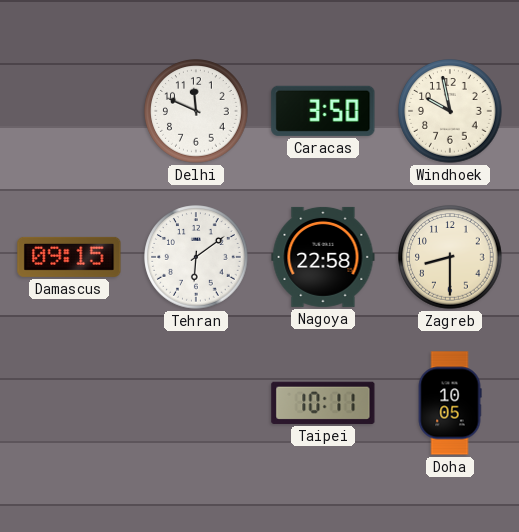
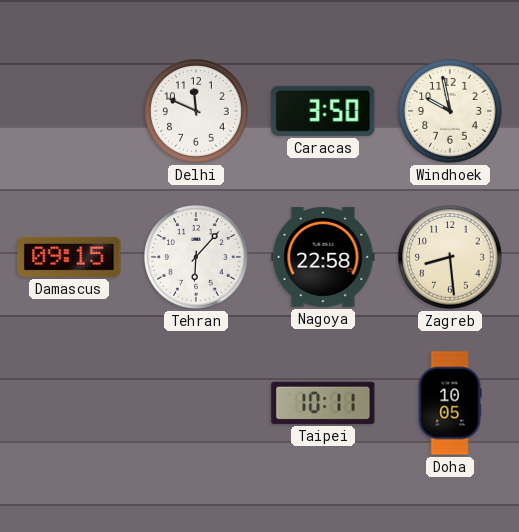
Tehran: 6:09 -> 6:07 (196, 257)
Zagreb: 8:30 -> 8:29 (450, 257)
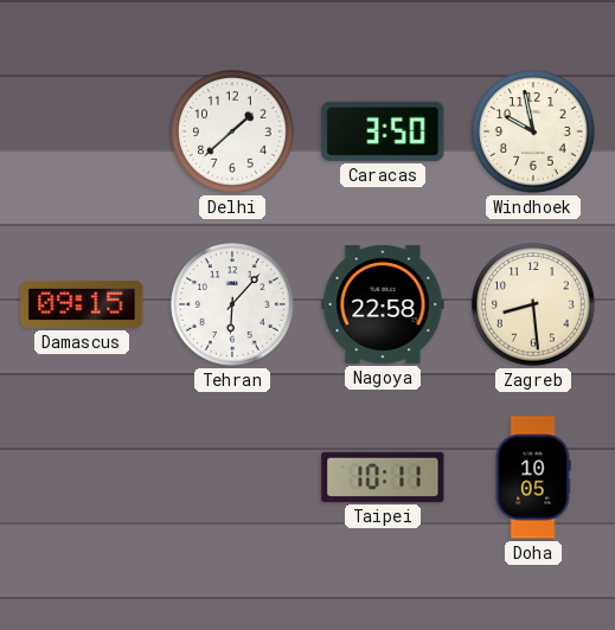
Delhi: 11:49 -> 1:38 (232, 131)
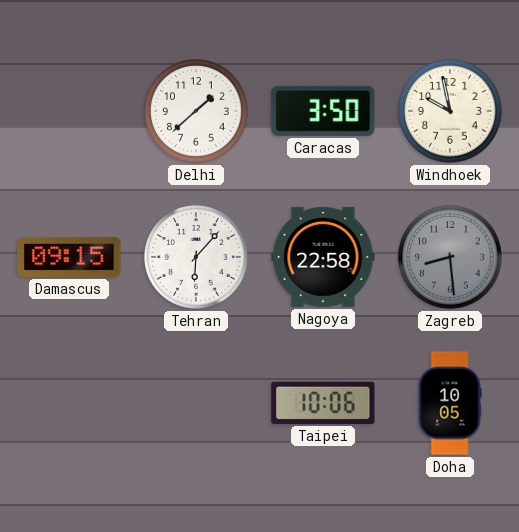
Zagreb dial: cream -> grey (450, 257)
Taipei: 10:11 -> 10:06 (323, 403)
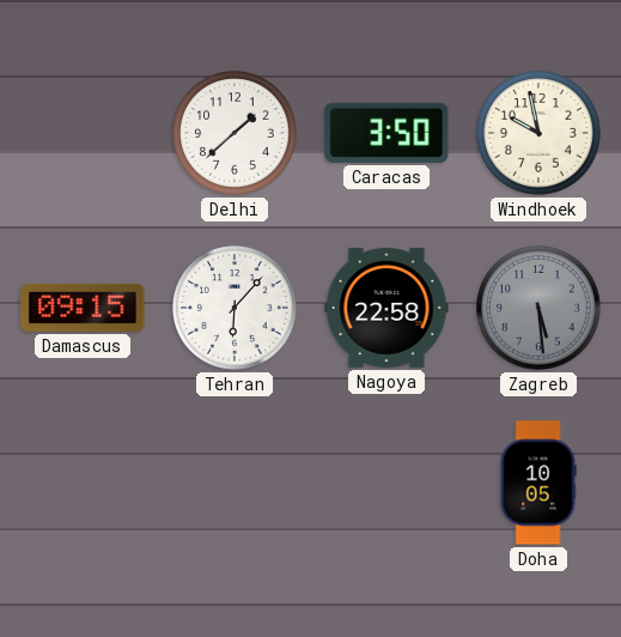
Zagreb: 8:29 -> 5:29 (538, 308)
Taipei: 10:06 -> none (323, 403)
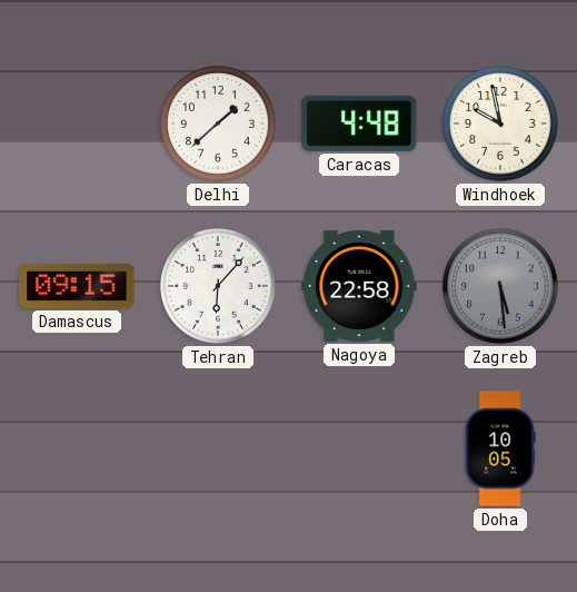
Caracas: 3:50 -> 4:48 (359, 124)
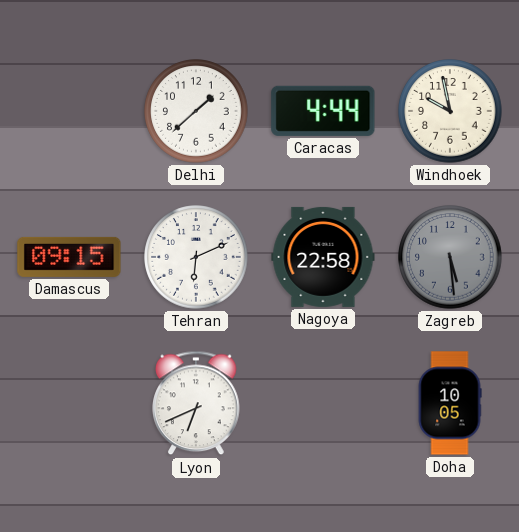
Caracas: 4:48 -> 4:44 (323, 111)
Tehran: 6:07 -> 6:11 (196, 257)
Lyon: none -> 6:41 (196, 403)
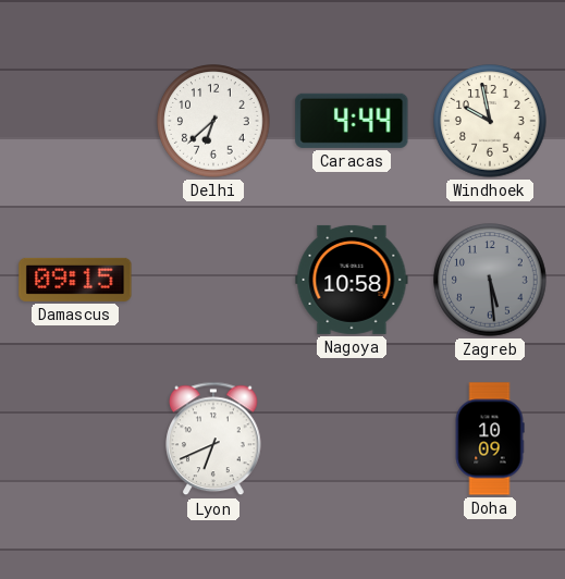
Delhi: 1:38 -> 6:38 (213, 121)
Tehran: 6:11 -> none (196, 257)
Nagoya: 22:58 -> 10:58 (352, 280)
Doha: 10:05 -> 10:09 (490, 439)
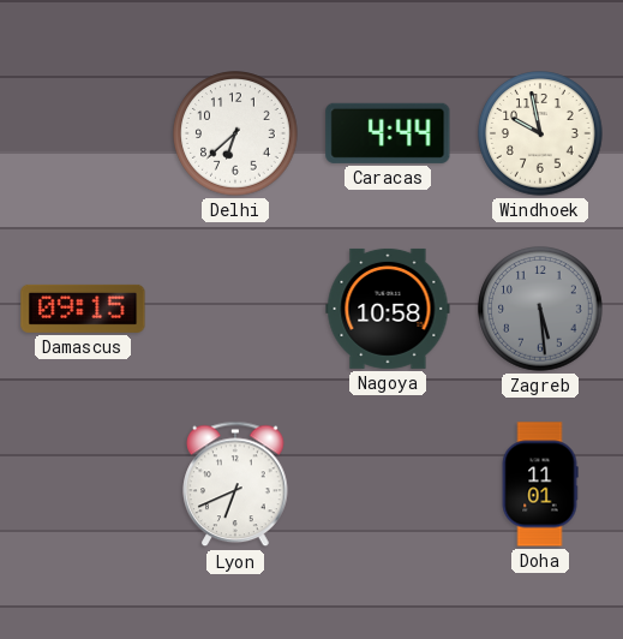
Doha: 10:09 -> 11:01 (540, 484)
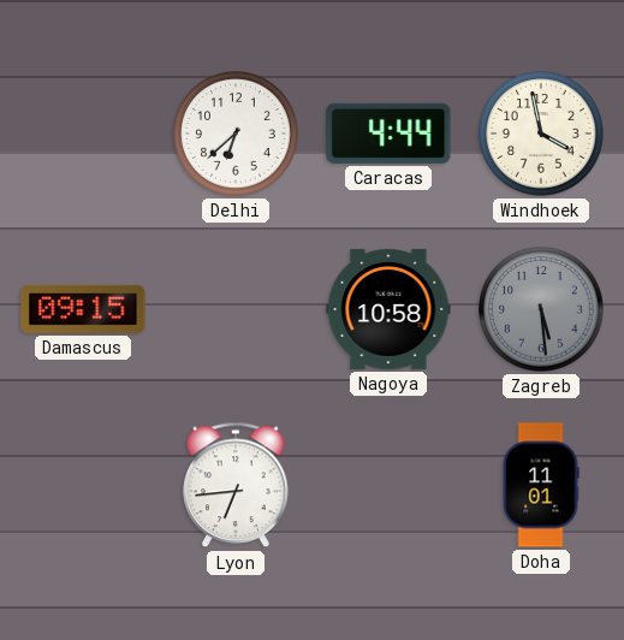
Windhoek: 9:58 -> 3:58 (541, 134)
Lyon: 6:41 -> 6:44 (236, 485)
